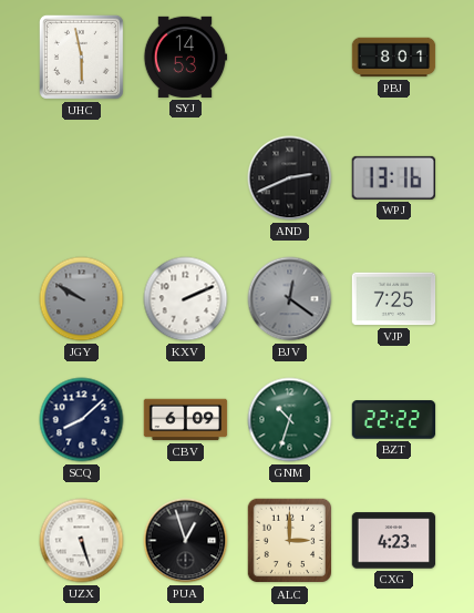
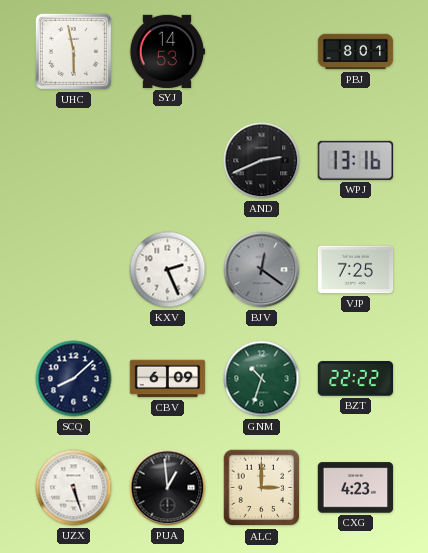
JGY: 9:50 -> none (82, 299)
KXV: 2:11 -> 2:26 (168, 270)
PUA: 12:57 -> 12:59 (168, 488)
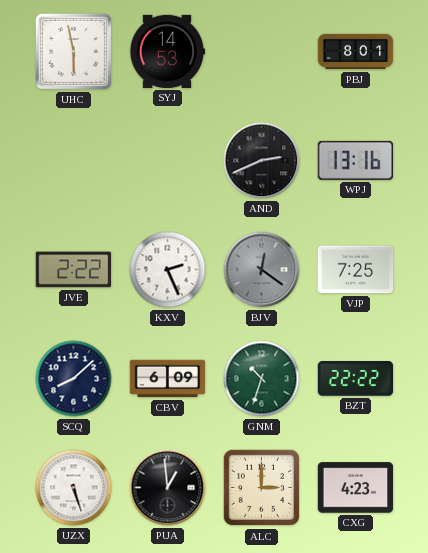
JVE: none -> 2:22 (74, 270)
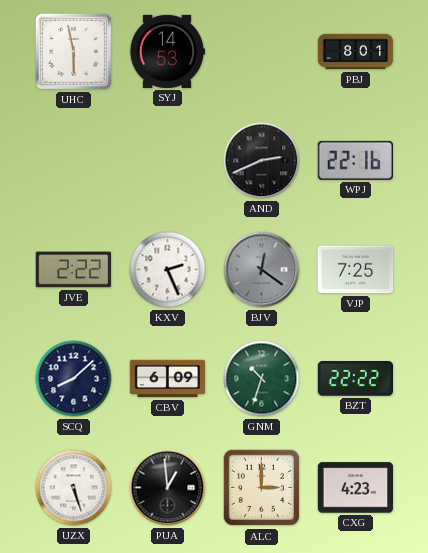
WPJ: 13:16 -> 22:16 (355, 160)
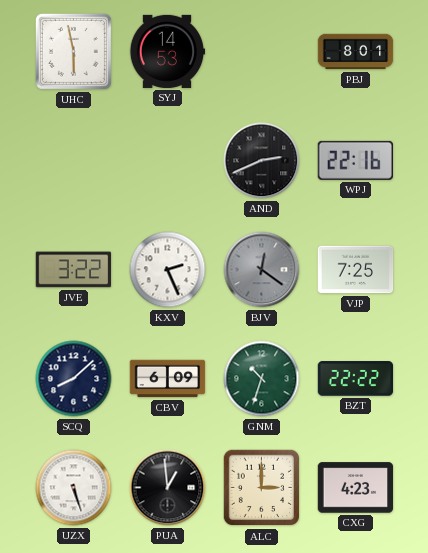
JVE: 2:22 -> 3:22 (74, 270)
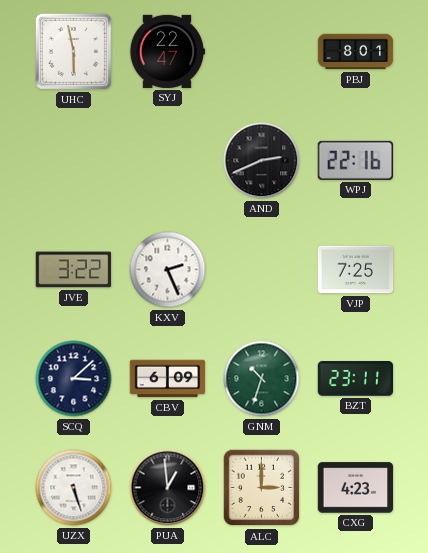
SYJ: 14:53 -> 22:47 (167, 51)
BJV: 12:21 -> none (262, 270)
SCQ: 8:08 -> 3:08 (74, 379)
BZT: 22:22 -> 23:11 (356, 379)
